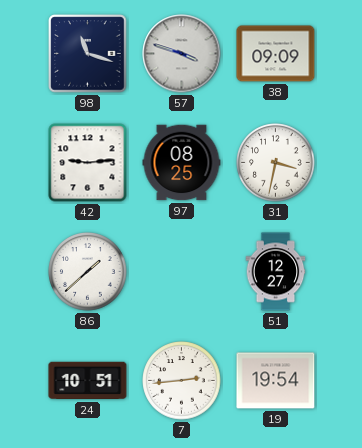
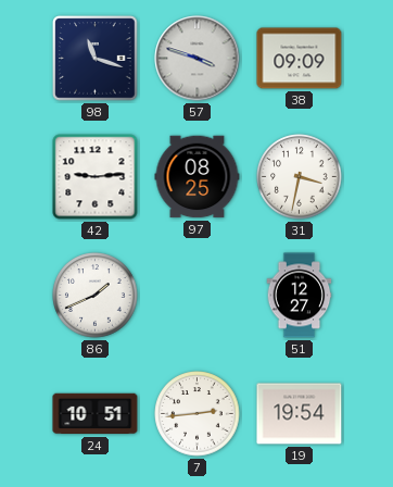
86: 1:38 -> 1:41 (96, 296)
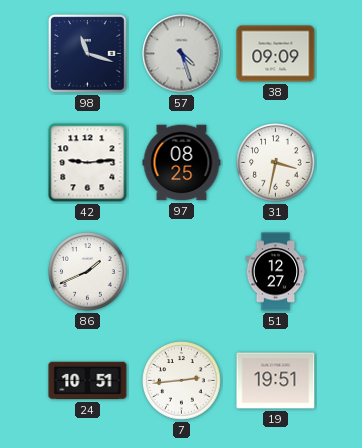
57: 3:48 -> 4:27 (182, 54)
19: 19:54 -> 19:51 (276, 381)
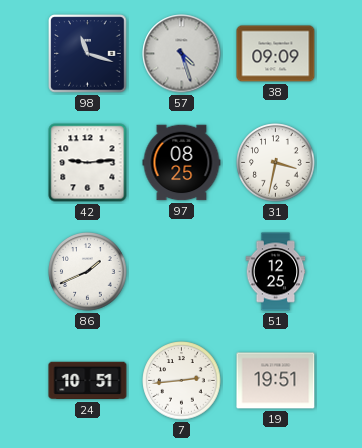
51: 12:27 -> 12:25 (276, 272)
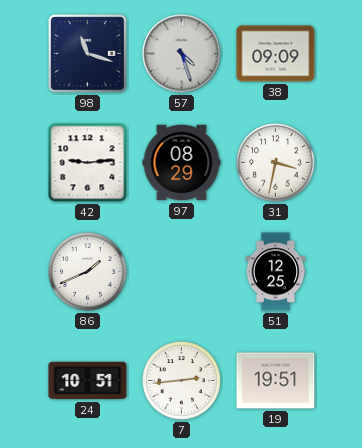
97: 08:25 -> 08:29 (182, 163)
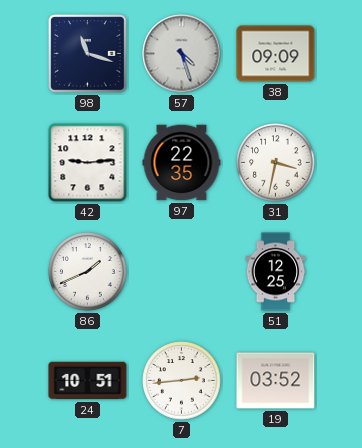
97: 08:29 -> 22:35 (182, 163)
19: 19:51 -> 03:52 (276, 381)
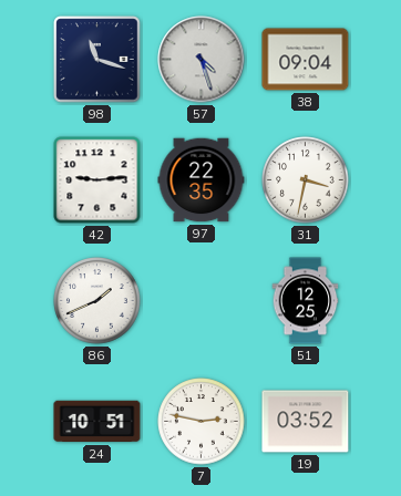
38: 09:09 -> 09:04 (306, 60)
7: 2:44 -> 2:47 (202, 422)
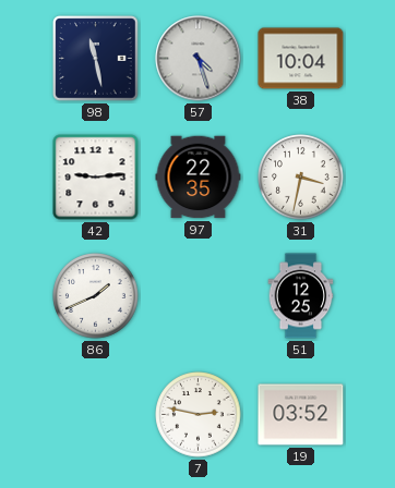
98: 11:18 -> 11:28 (96, 59)
38: 09:04 -> 10:04 (301, 59)
24: 10:51 -> none (97, 422)
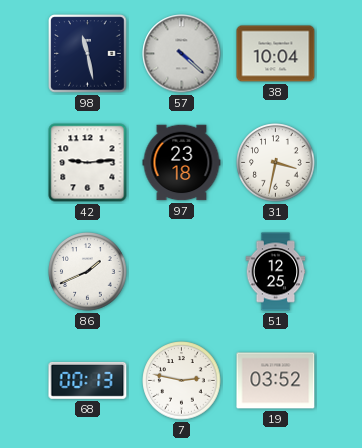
57: 4:27 -> 4:22 (182, 54)
97: 22:35 -> 23:18 (182, 163)
68: none -> 00:13 (88, 380)
